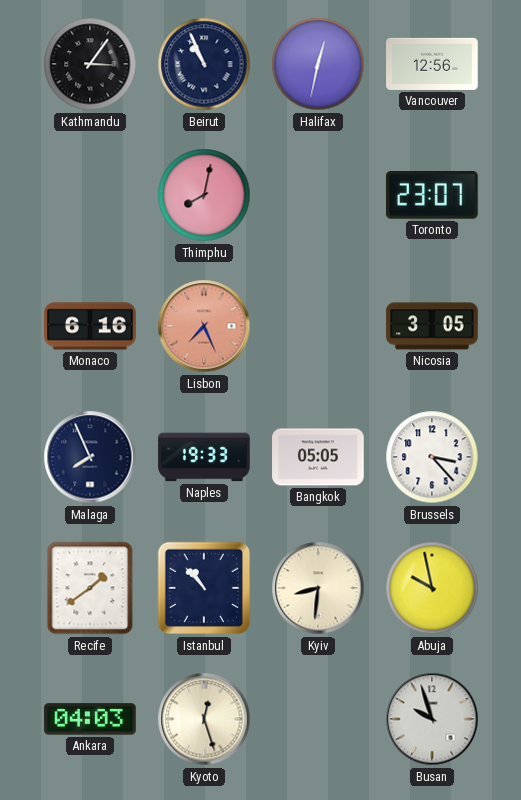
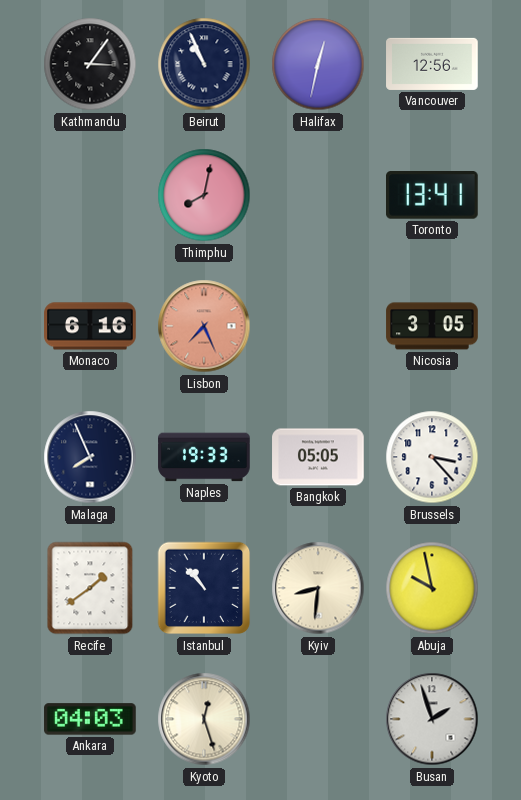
Toronto: 23:07 -> 13:41 (433, 196)
Busan: 9:57 -> 1:57 (432, 719)
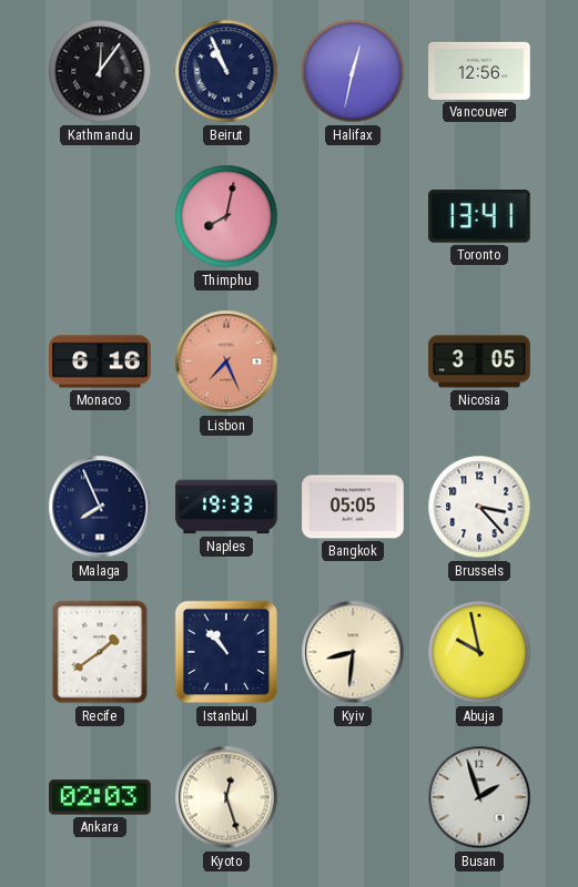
Kathmandu: 3:06 -> 12:06 (100, 71)
Ankara: 04:03 -> 02:03 (100, 797)
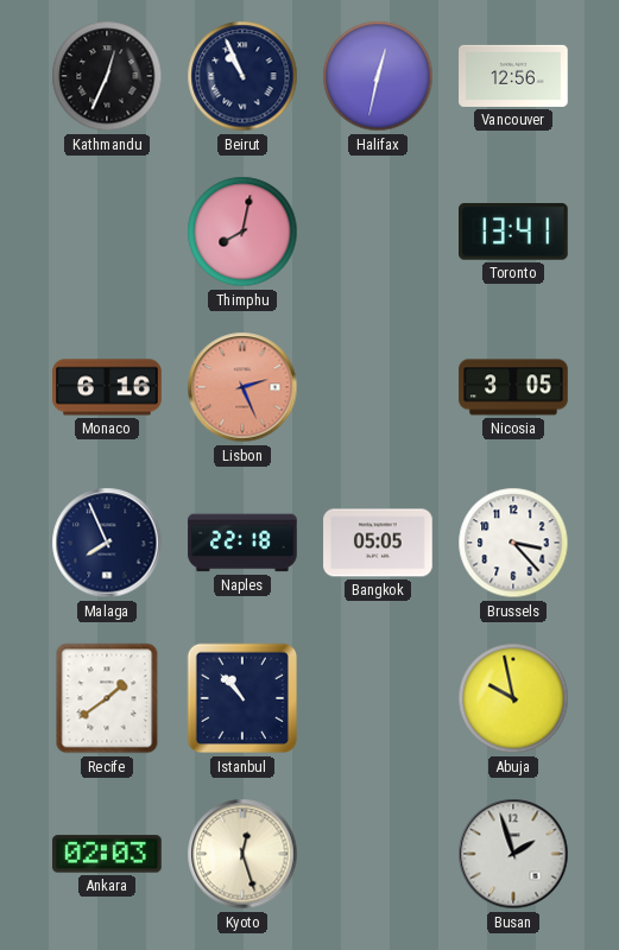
Kathmandu: 12:06 -> 12:34 (107, 76)
Lisbon: 7:26 -> 2:26 (242, 387)
Naples: 19:33 -> 22:18 (242, 543)
Kyiv: 8:31 -> none (353, 652)
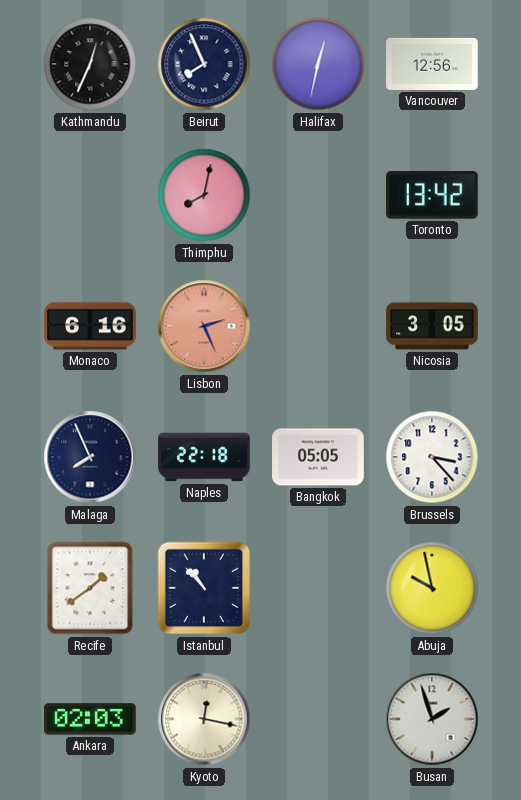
Beirut: 10:56 -> 7:56 (204, 64)
Toronto: 13:41 -> 13:42 (433, 196)
Kyoto: 12:27 -> 12:17 (204, 719)
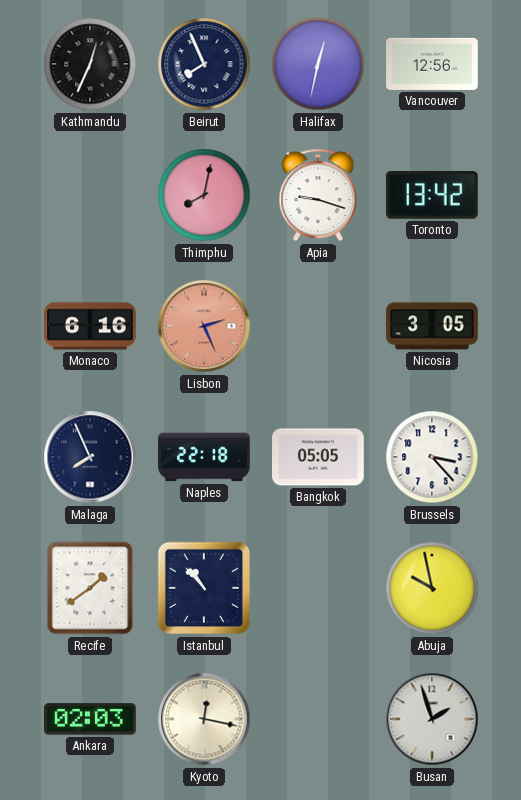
Apia: none -> 9:18 (318, 195)
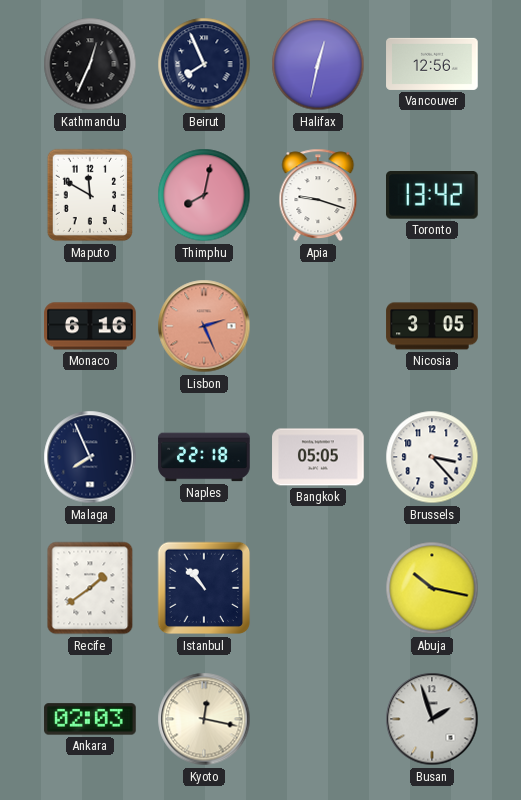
Maputo: none -> 11:50 (90, 195)
Abuja: 9:58 -> 10:17 (432, 588)
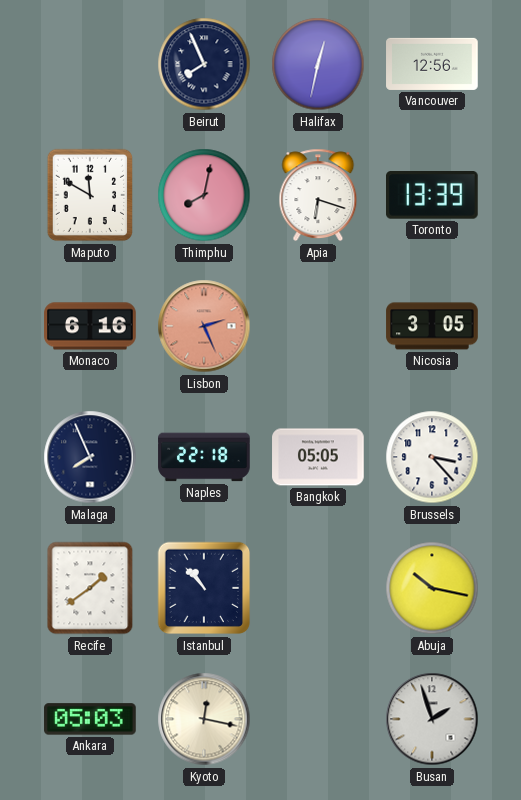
Kathmandu: 12:34 -> none (90, 64)
Apia: 9:18 -> 6:18 (318, 195)
Toronto: 13:42 -> 13:39 (433, 196)
Ankara: 02:03 -> 05:03 (90, 719)
